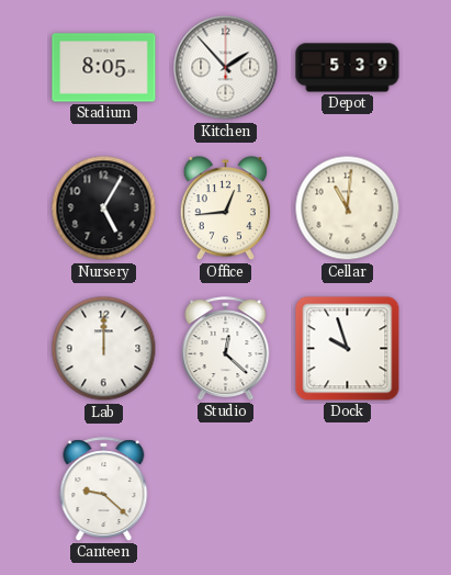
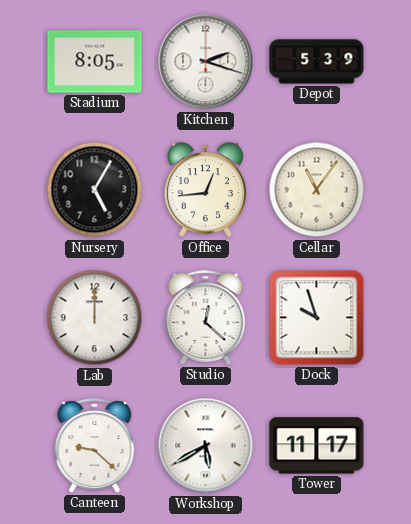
Kitchen: 1:53 -> 2:18 (206, 62)
Cellar: 11:01 -> 11:06 (317, 190)
Workshop: none -> 5:40 (206, 446)
Tower: none -> 11:17 (317, 446)
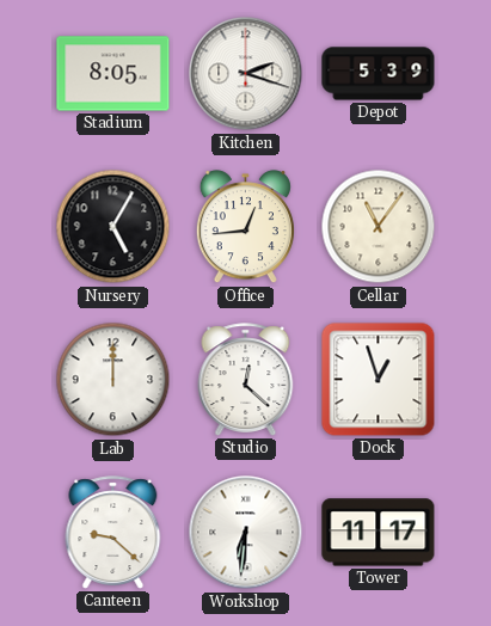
Dock: 9:57 -> 12:57 (379, 380)
Workshop: 5:40 -> 6:31 (246, 533)
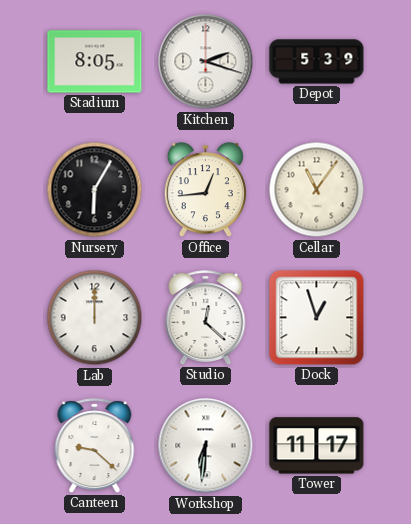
Nursery: 5:05 -> 6:05 (95, 190)
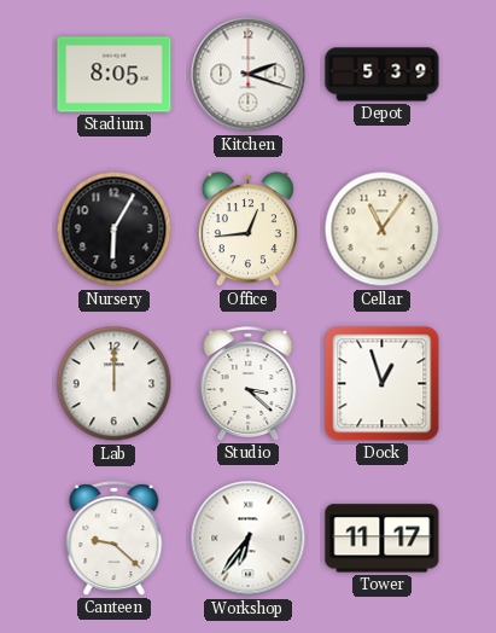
Studio: 12:22 -> 3:22 (249, 384)
Workshop: 6:31 -> 6:36 (249, 539)
